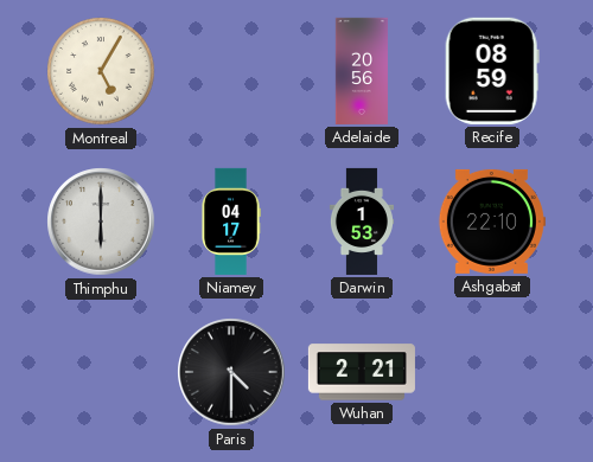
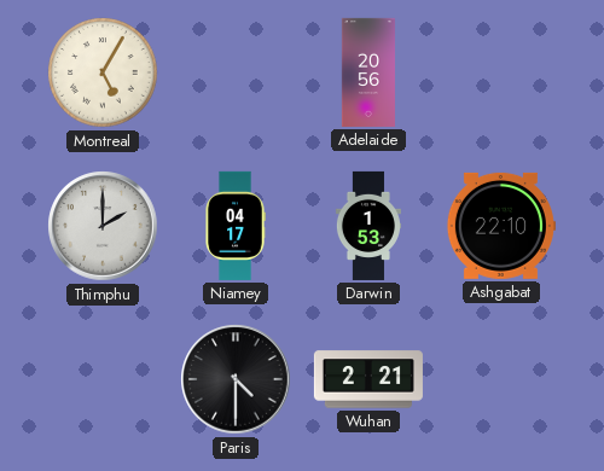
Recife: 08:59 -> none (492, 71)
Thimphu: 6:00 -> 2:00 (103, 226)
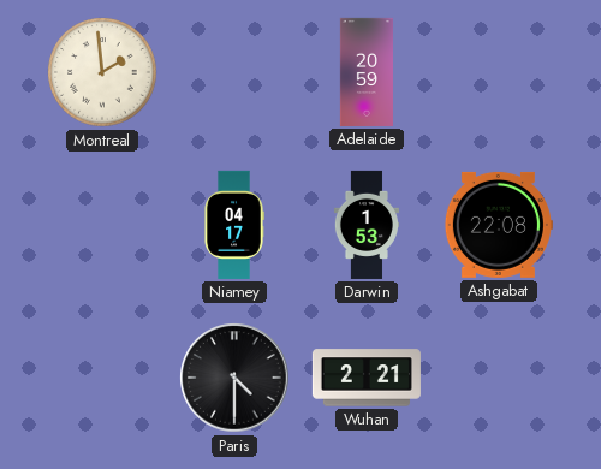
Montreal: 5:05 -> 1:59 (102, 72)
Adelaide: 20:56 -> 20:59 (367, 72)
Thimphu: 2:00 -> none (103, 226)
Ashgabat: 22:10 -> 22:08 (498, 225)
